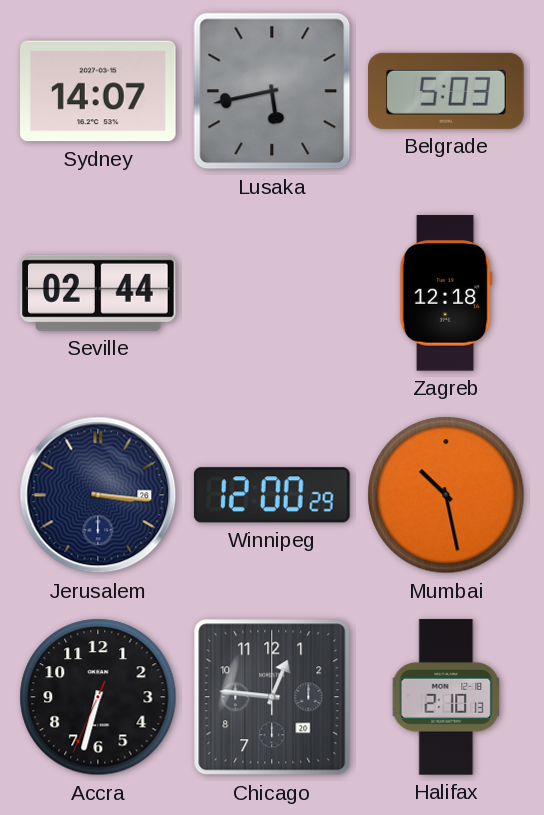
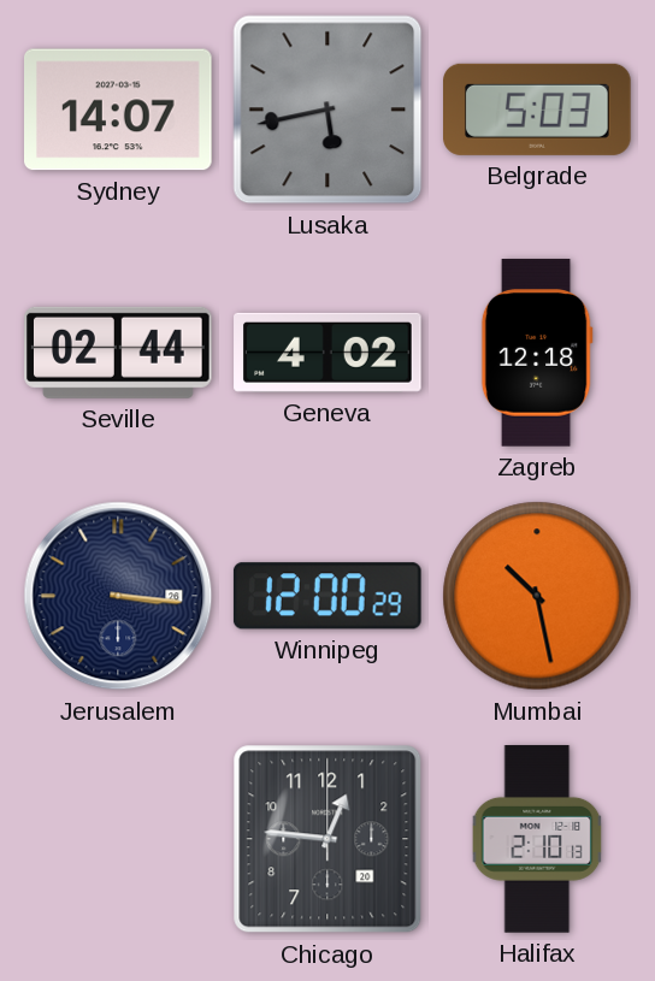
Geneva: none -> 4:02 (327, 353)
Accra: 6:32 -> none (98, 697)
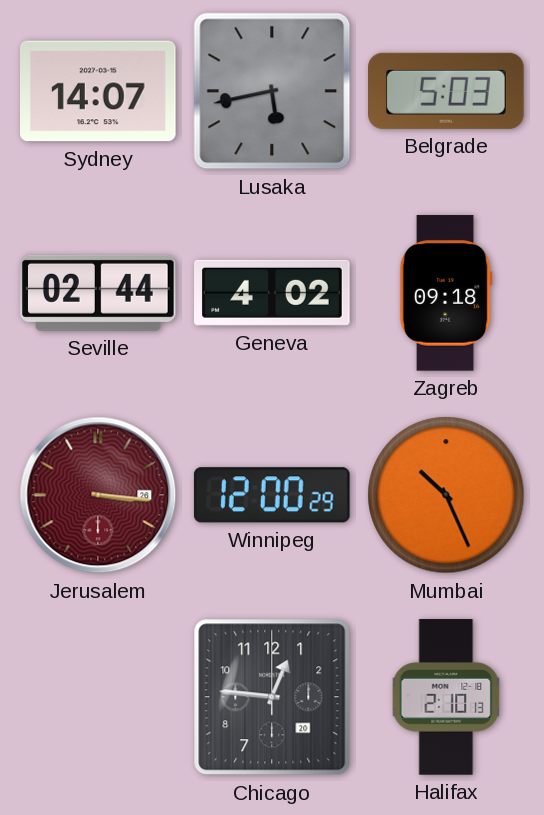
Zagreb: 12:18 -> 09:18 (446, 293)
Jerusalem dial: navy -> burgundy (98, 495)
Mumbai: 10:28 -> 10:26 (446, 495)
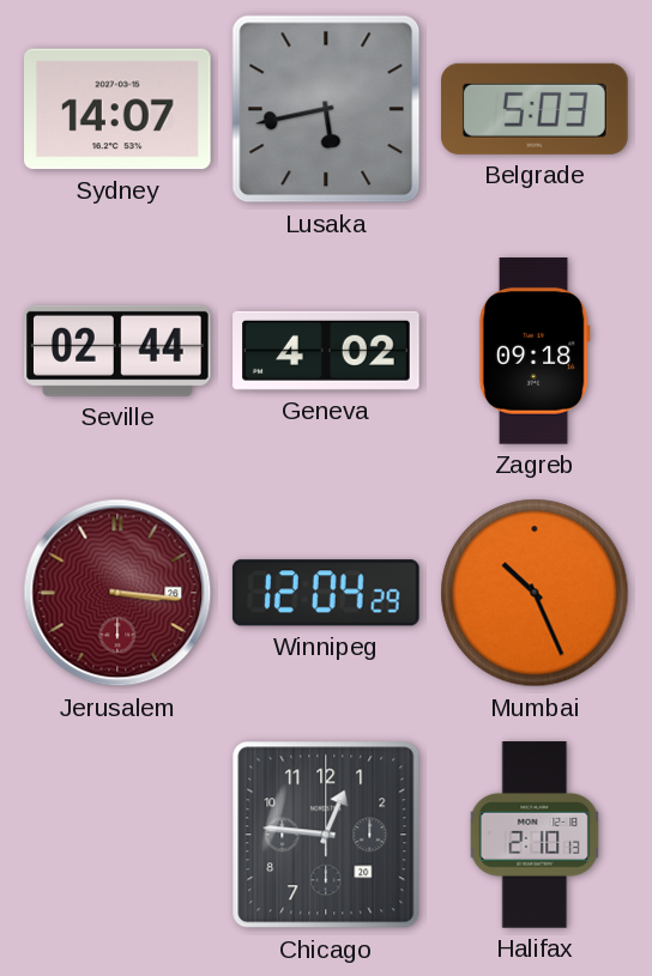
Winnipeg: 12:00 -> 12:04 (326, 593)
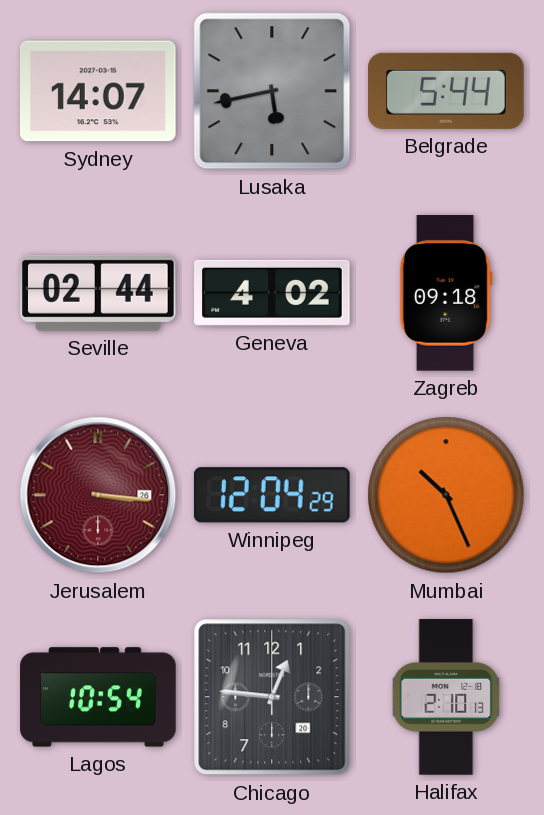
Belgrade: 5:03 -> 5:44 (447, 91)
Lagos: none -> 10:54 (98, 697)
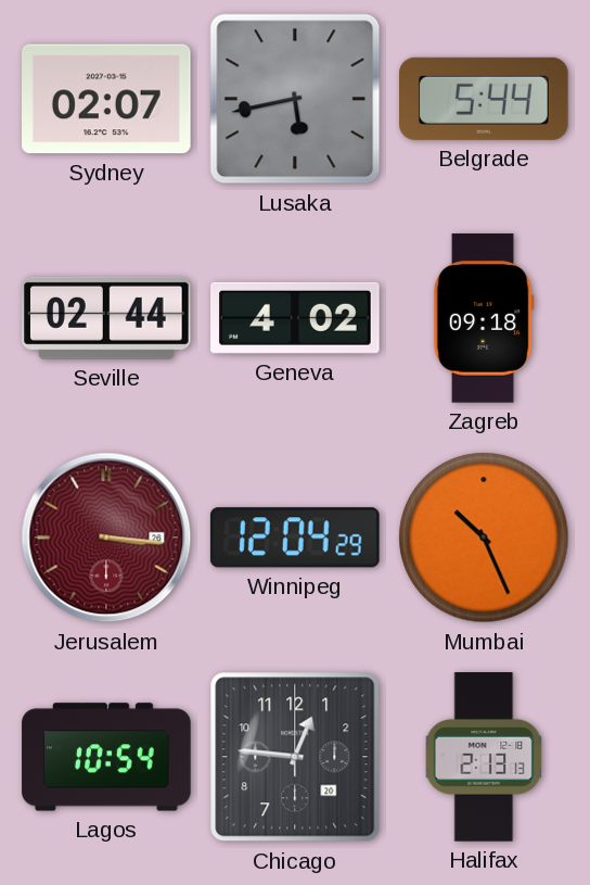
Sydney: 14:07 -> 02:07 (107, 99)
Halifax: 2:10 -> 2:13 (484, 757)
